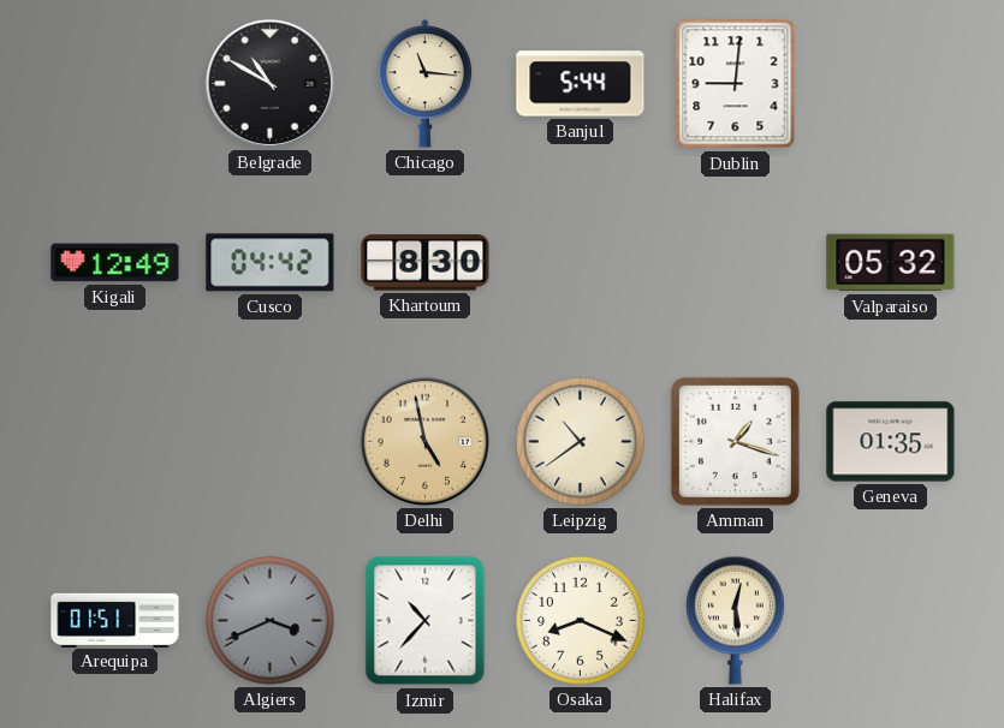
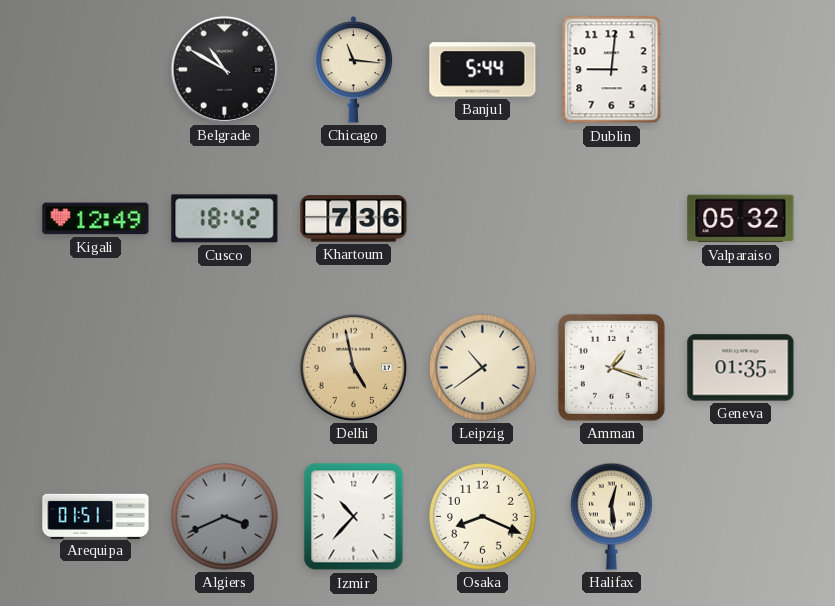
Cusco: 04:42 -> 18:42 (225, 219)
Khartoum: 8:30 -> 7:36 (354, 219)
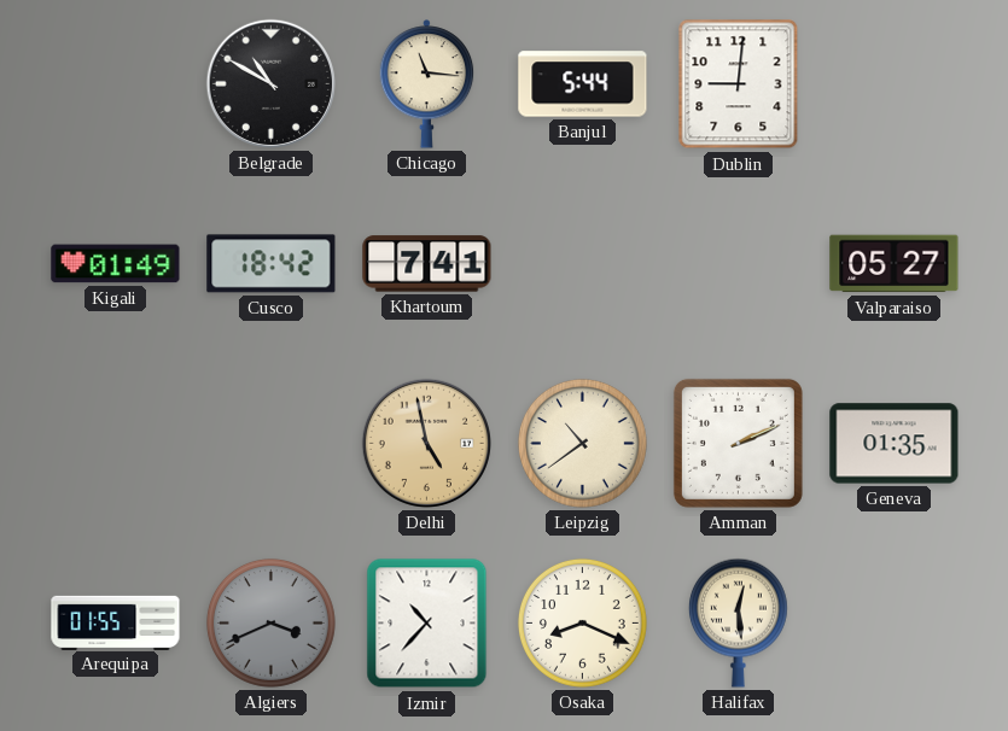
Kigali: 12:49 -> 01:49 (116, 264)
Khartoum: 7:36 -> 7:41 (427, 264)
Valparaiso: 05:32 -> 05:27 (895, 264)
Amman: 1:18 -> 2:11 (738, 443)
Arequipa: 01:51 -> 01:55 (116, 622)
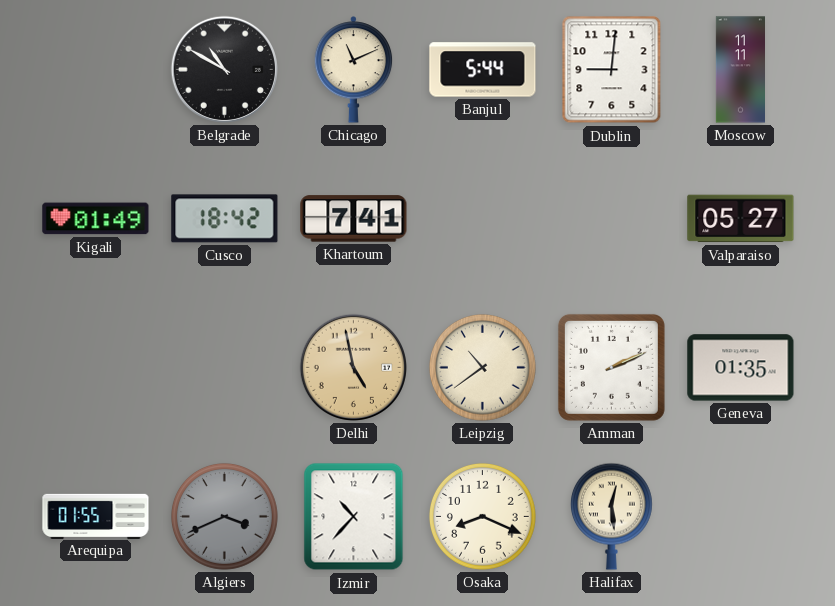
Chicago: 11:16 -> 11:11 (354, 70)
Moscow: none -> 11:11 (740, 70)
